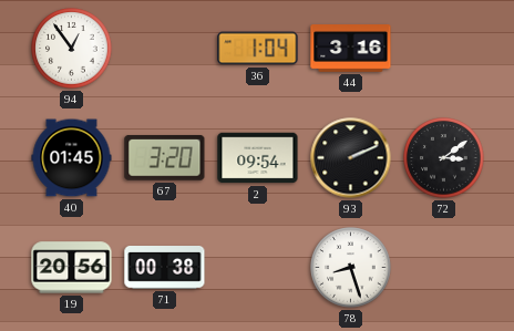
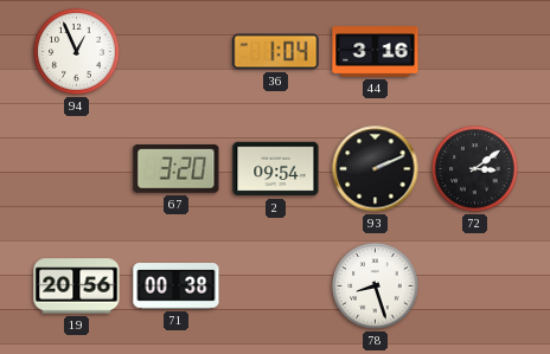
94: 12:54 -> 12:56 (77, 52)
40: 01:45 -> none (72, 158)
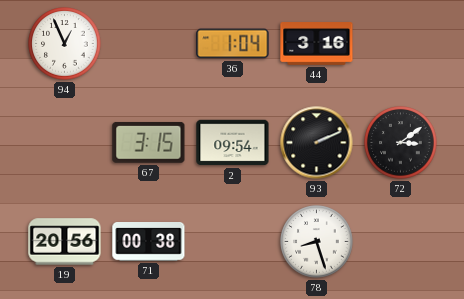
67: 3:20 -> 3:15 (149, 143)
